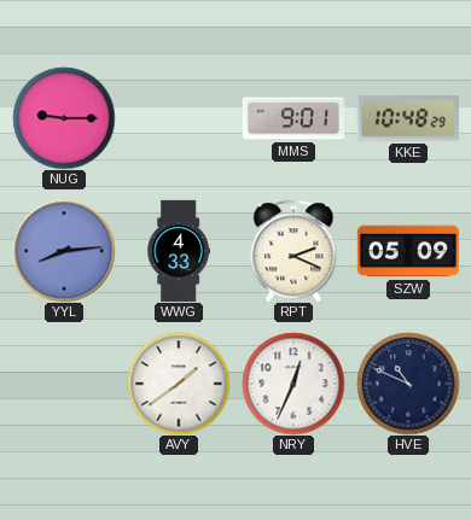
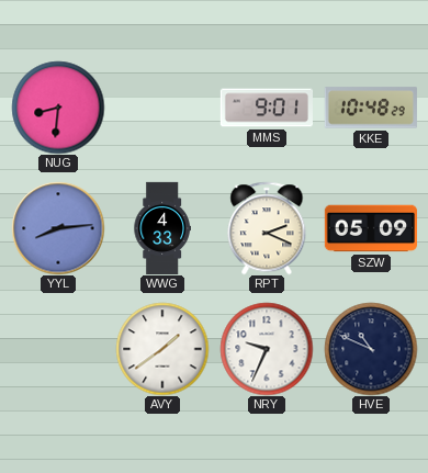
NUG: 9:15 -> 8:31 (58, 108)
NRY: 12:34 -> 9:34 (267, 349)
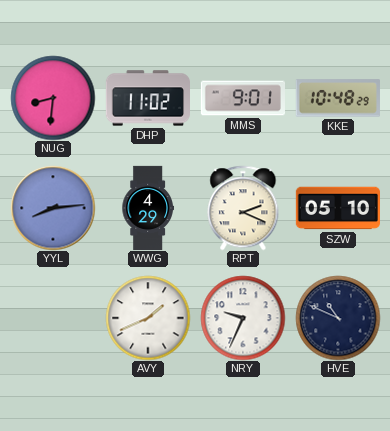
DHP: none -> 11:02 (147, 98)
WWG: 4:33 -> 4:29 (148, 208)
SZW: 05:09 -> 05:10 (337, 208)
AVY: 1:39 -> 1:41 (148, 318)
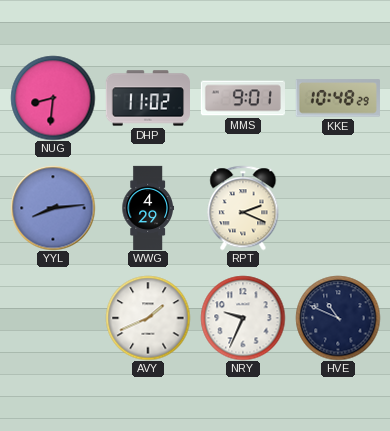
SZW: 05:10 -> none (337, 208)
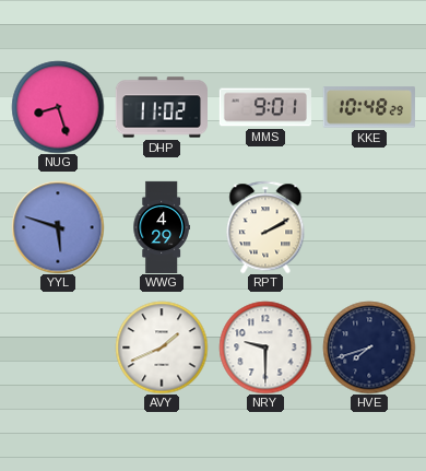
NUG: 8:31 -> 8:27 (58, 107)
YYL: 8:14 -> 5:48 (58, 227)
RPT: 2:19 -> 2:10 (265, 227)
NRY: 9:34 -> 9:30 (265, 348)
HVE: 10:49 -> 7:42 (369, 348)
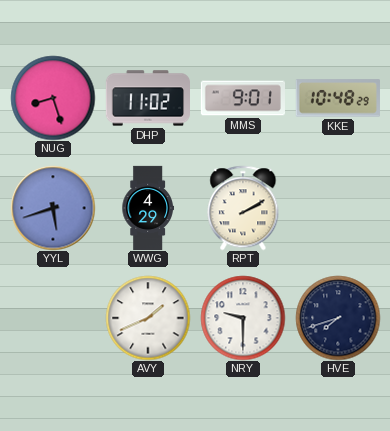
YYL: 5:48 -> 5:42 (53, 208)
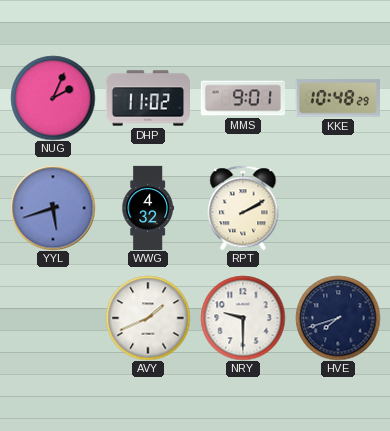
NUG: 8:27 -> 2:04 (53, 98)
WWG: 4:29 -> 4:32 (148, 208)
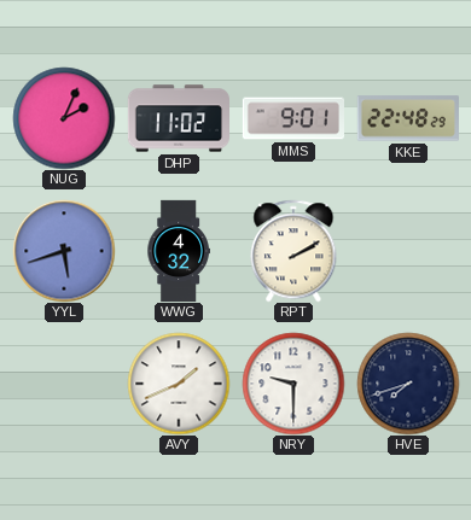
KKE: 10:48 -> 22:48 (408, 118)
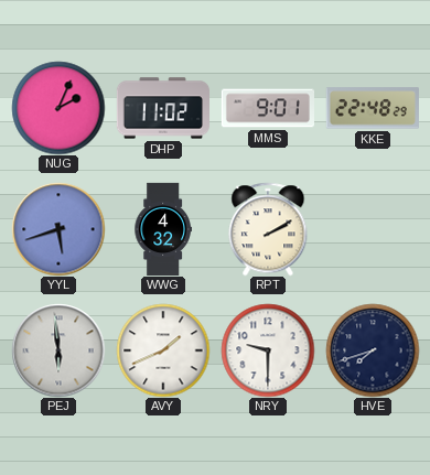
PEJ: none -> 5:59 (58, 350)
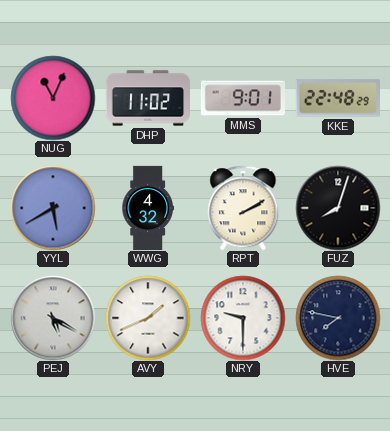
NUG: 2:04 -> 11:04 (53, 98)
YYL: 5:42 -> 5:40 (53, 208)
FUZ: none -> 8:03 (338, 208)
PEJ: 5:59 -> 5:20 (53, 318)
HVE: 7:42 -> 7:47 (338, 318)
